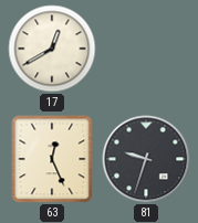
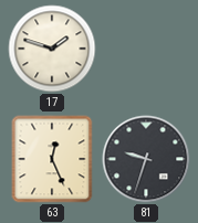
17: 12:40 -> 1:48 (52, 49)
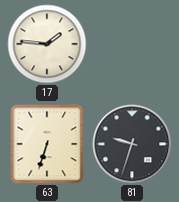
17: 1:48 -> 1:46 (47, 44)
63: 12:26 -> 6:33 (47, 144)
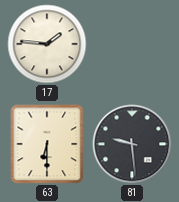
63: 6:33 -> 6:30 (47, 144)
81: 9:33 -> 9:29 (132, 144)
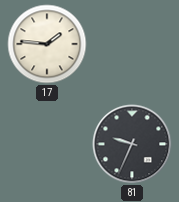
63: 6:30 -> none (47, 144)
81: 9:29 -> 9:34 (132, 144)
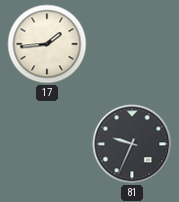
17: 1:46 -> 1:44 (47, 44)
